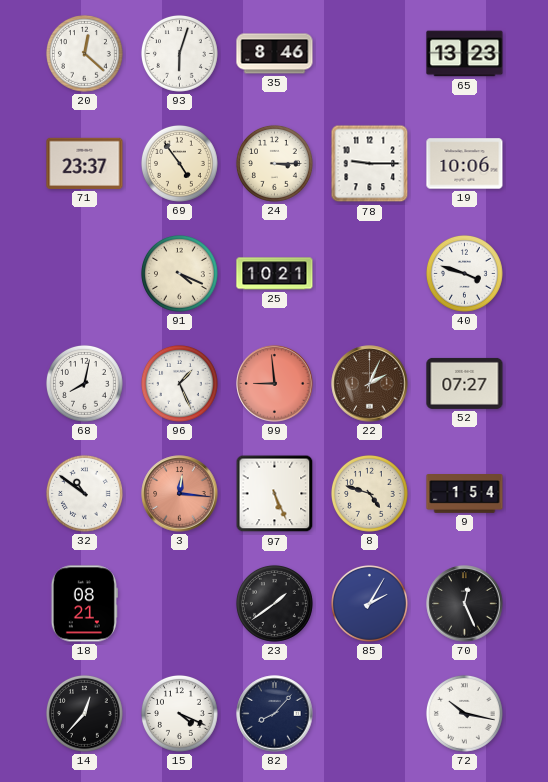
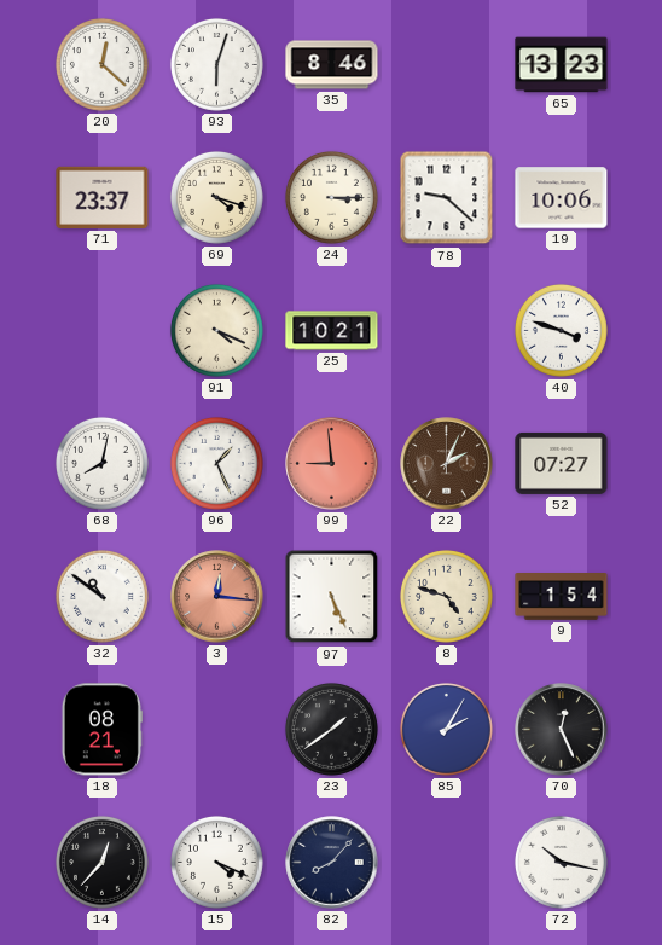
69: 4:54 -> 4:18 (216, 197)
78: 9:15 -> 9:22 (447, 198)
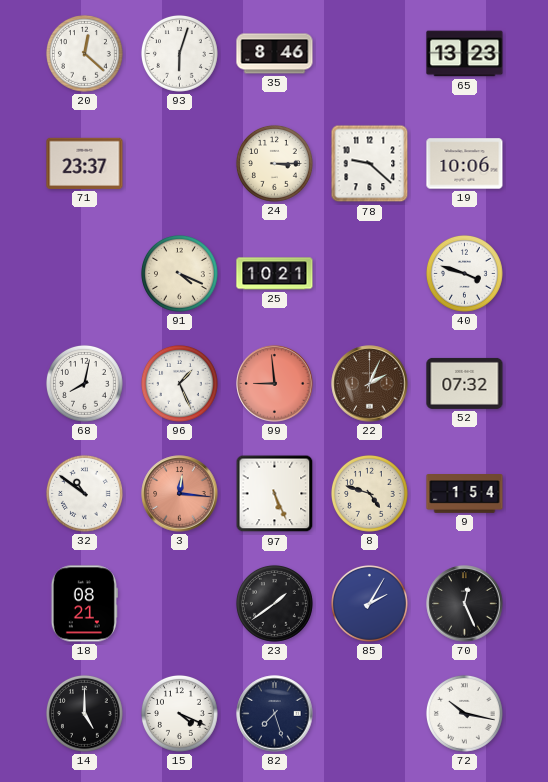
69: 4:18 -> none (216, 197)
52: 07:27 -> 07:32 (465, 383)
14: 12:37 -> 5:00 (84, 713)
82: 8:07 -> 7:27 (275, 714)
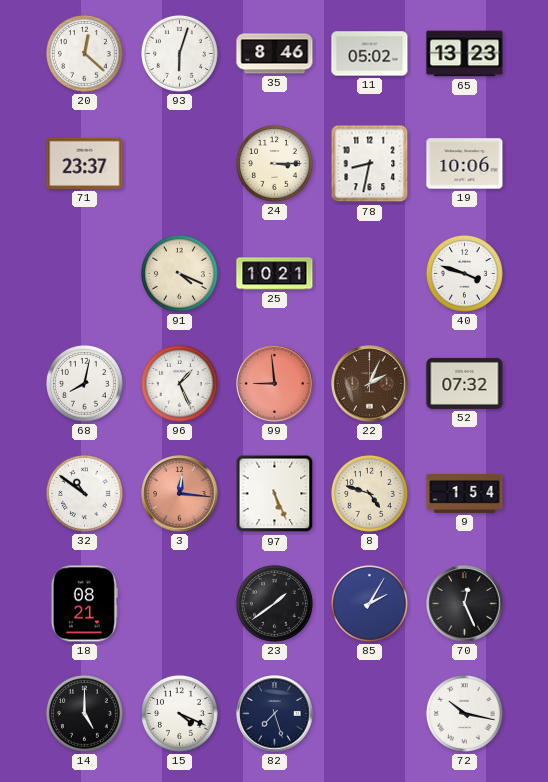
11: none -> 05:02 (370, 54)
78: 9:22 -> 8:32 (370, 164)
